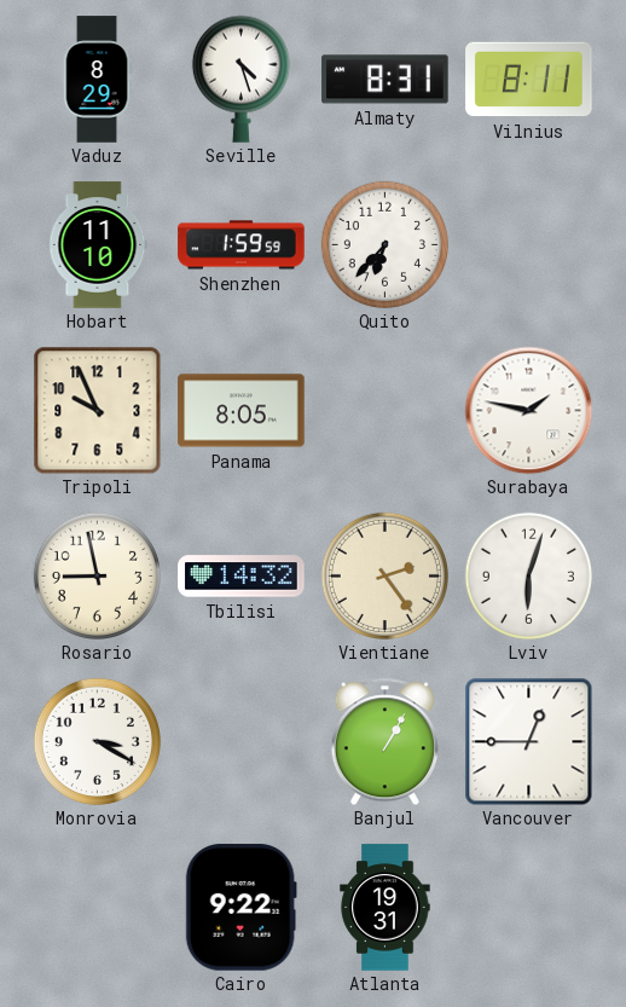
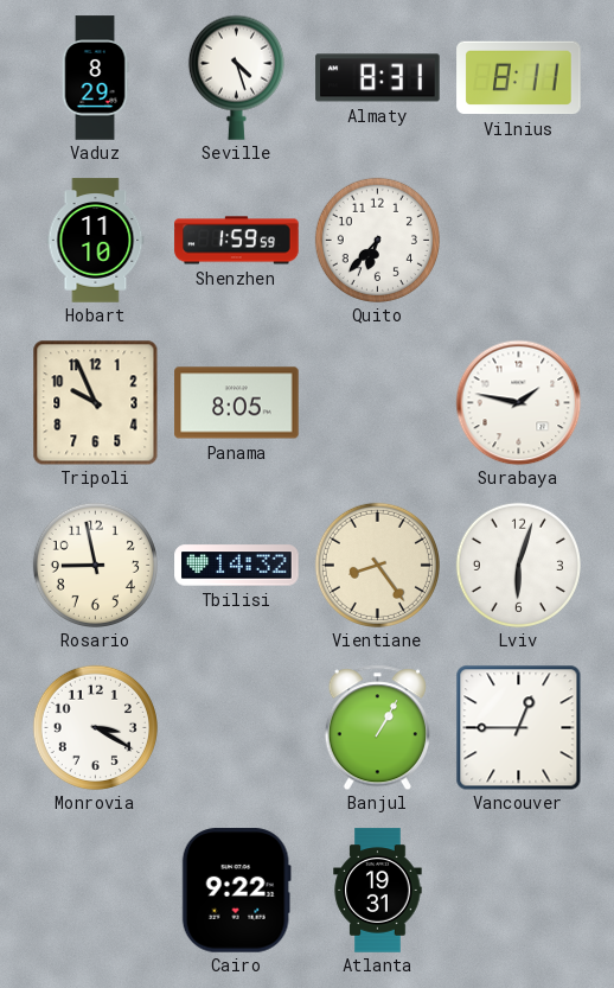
Vientiane: 2:24 -> 8:24 (377, 565)
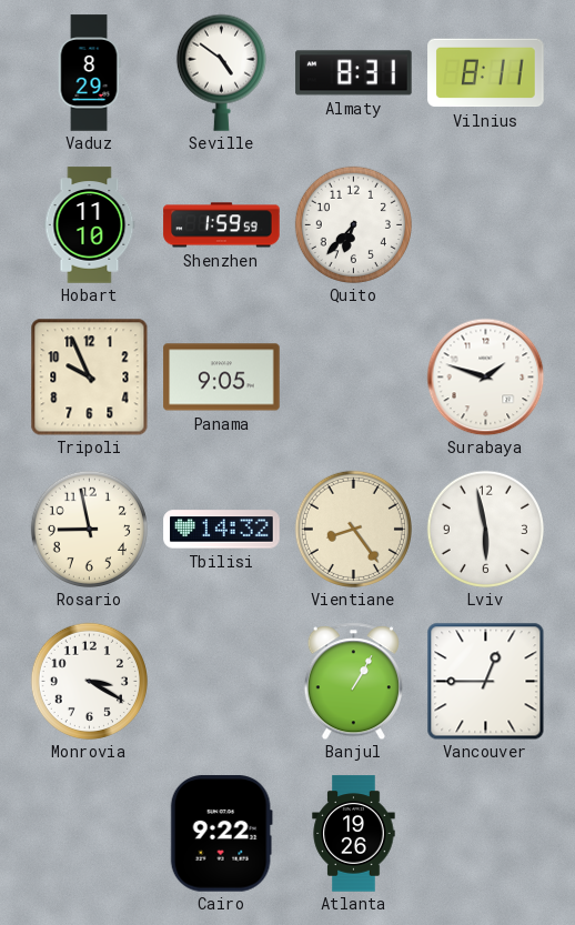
Seville: 4:27 -> 4:51 (221, 72)
Panama: 8:05 -> 9:05 (222, 378)
Surabaya: 1:47 -> 1:48 (485, 376)
Lviv: 6:03 -> 5:58 (485, 529)
Atlanta: 19:31 -> 19:26 (354, 834)
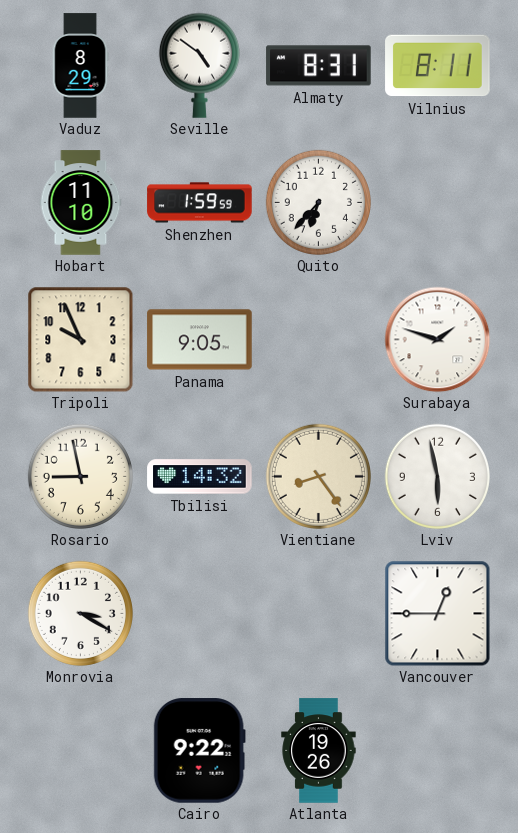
Banjul: 1:05 -> none (353, 681)
